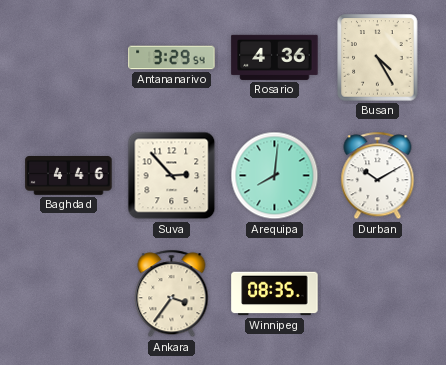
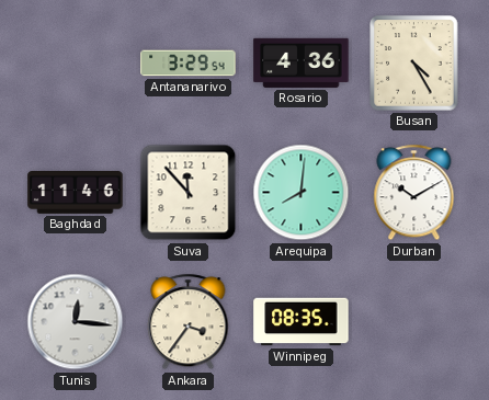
Baghdad: 4:46 -> 11:46 (76, 193)
Suva: 2:53 -> 11:53 (189, 193)
Tunis: none -> 12:16 (76, 322)
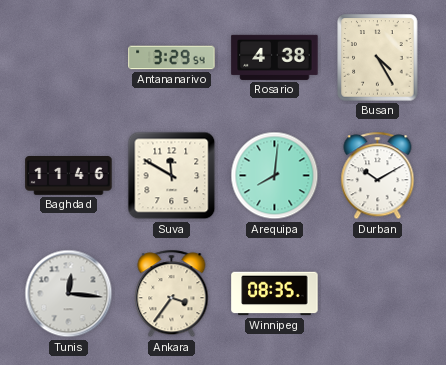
Rosario: 4:36 -> 4:38 (275, 57)
Suva: 11:53 -> 11:50 (172, 176)
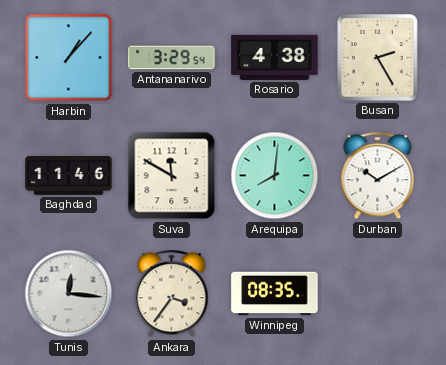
Harbin: none -> 1:07 (69, 58)
Busan: 4:25 -> 2:25 (378, 58)
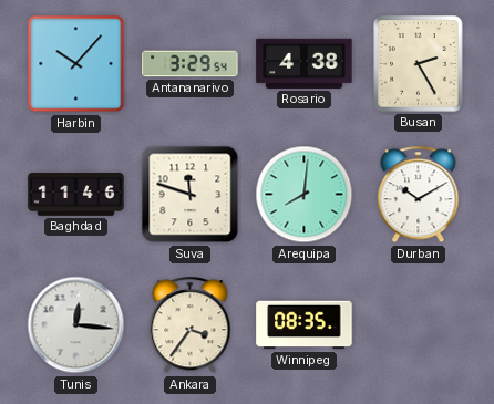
Harbin: 1:07 -> 10:07 (76, 64)
Suva: 11:50 -> 11:48 (191, 195)
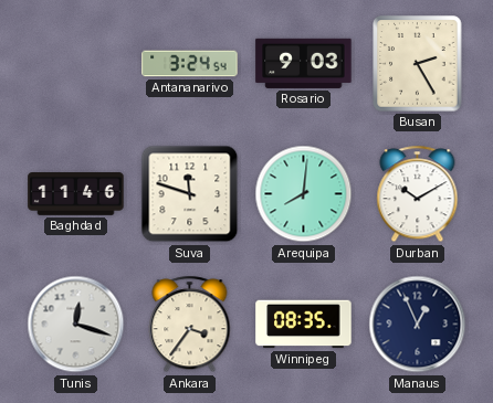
Harbin: 10:07 -> none (76, 64)
Antananarivo: 3:29 -> 3:24 (190, 64)
Rosario: 4:38 -> 9:03 (304, 63)
Tunis: 12:16 -> 12:18 (76, 325)
Manaus: none -> 12:56 (418, 325)
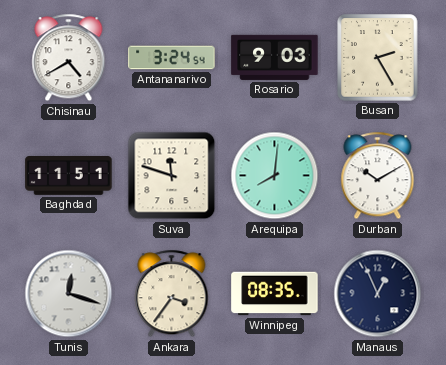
Chisinau: none -> 4:40 (69, 58)
Baghdad: 11:46 -> 11:51 (69, 176)
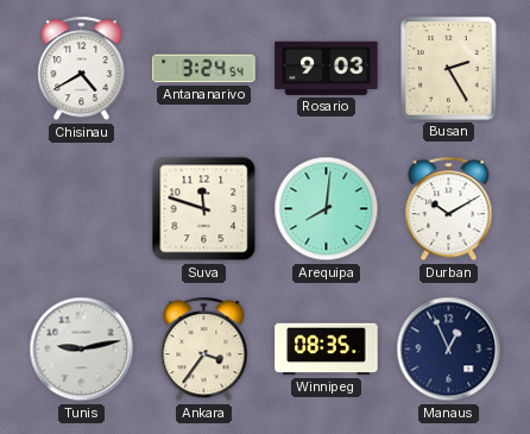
Baghdad: 11:51 -> none (69, 176)
Tunis: 12:18 -> 9:13 (82, 350)
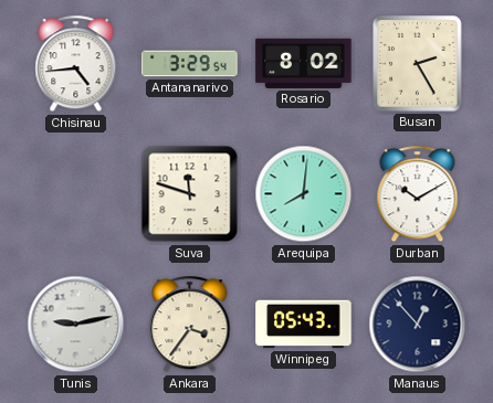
Chisinau: 4:40 -> 4:44 (76, 64)
Antananarivo: 3:24 -> 3:29 (190, 64)
Rosario: 9:03 -> 8:02 (304, 63)
Winnipeg: 08:35 -> 05:43 (304, 325)
Manaus: 12:56 -> 12:53 (418, 325)
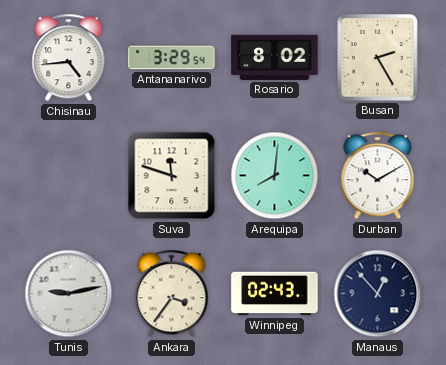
Winnipeg: 05:43 -> 02:43 (275, 294)
